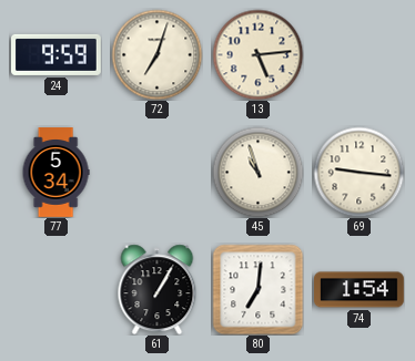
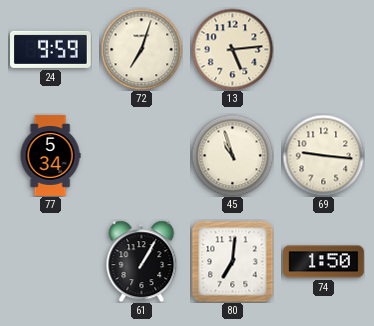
74: 1:54 -> 1:50 (324, 262)
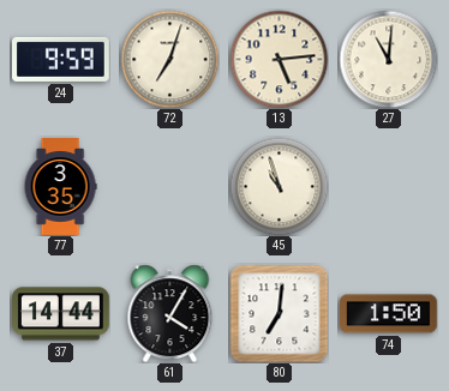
27: none -> 11:01 (388, 59)
77: 5:34 -> 3:35 (60, 187)
69: 9:16 -> none (323, 155)
37: none -> 14:44 (61, 314)
61: 1:05 -> 4:05 (170, 313)
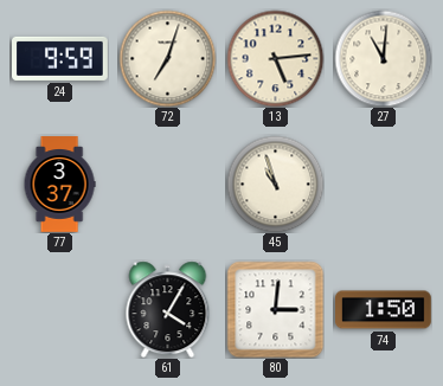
77: 3:35 -> 3:37 (59, 185)
37: 14:44 -> none (61, 314)
80: 7:01 -> 3:01 (275, 309)
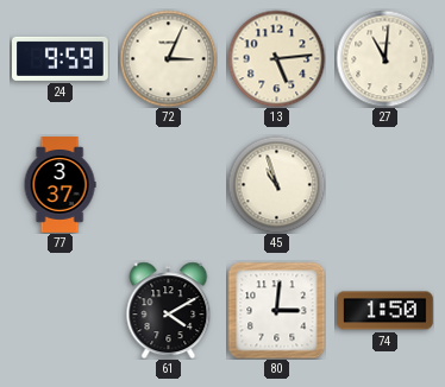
72: 7:03 -> 3:04 (168, 58)
61: 4:05 -> 4:10 (169, 310)
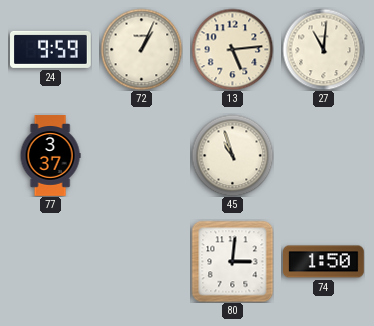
72: 3:04 -> 1:04 (141, 49)
61: 4:10 -> none (169, 310)
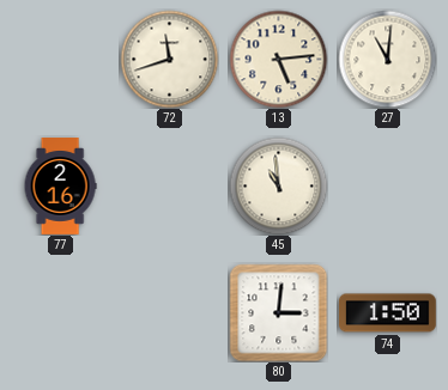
24: 9:59 -> none (51, 49)
72: 1:04 -> 11:42 (169, 59)
77: 3:37 -> 2:16 (60, 187)
45: 10:57 -> 10:59 (278, 185)
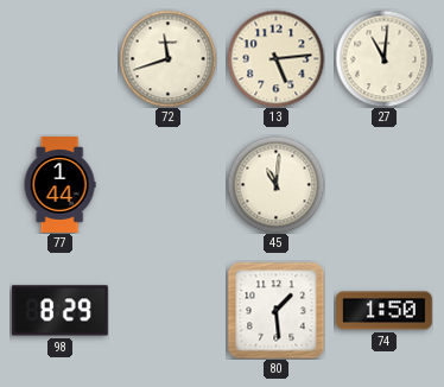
77: 2:16 -> 1:44 (59, 185)
45: 10:59 -> 11:01 (275, 184)
98: none -> 8:29 (59, 311)
80: 3:01 -> 1:29 (275, 310)
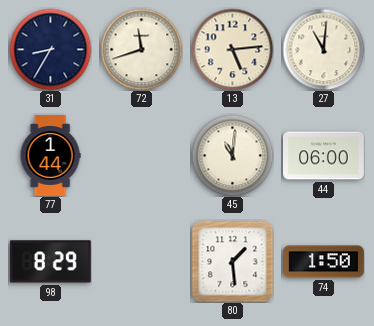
31: none -> 8:35 (50, 49)
44: none -> 06:00 (324, 156)
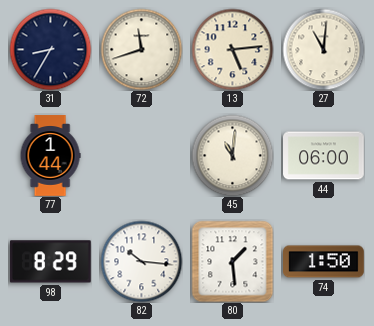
82: none -> 10:16 (141, 261)
